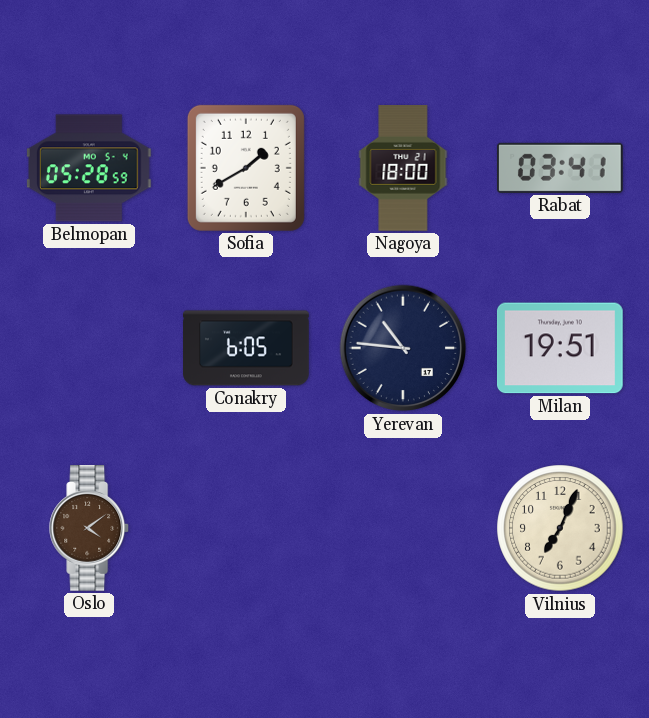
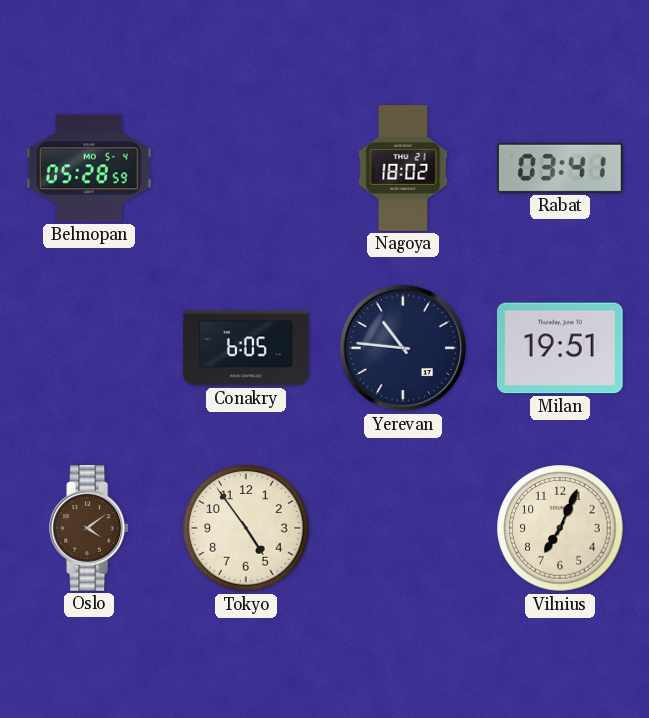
Sofia: 1:40 -> none (246, 168)
Nagoya: 18:00 -> 18:02 (403, 168)
Tokyo: none -> 4:54 (246, 528)
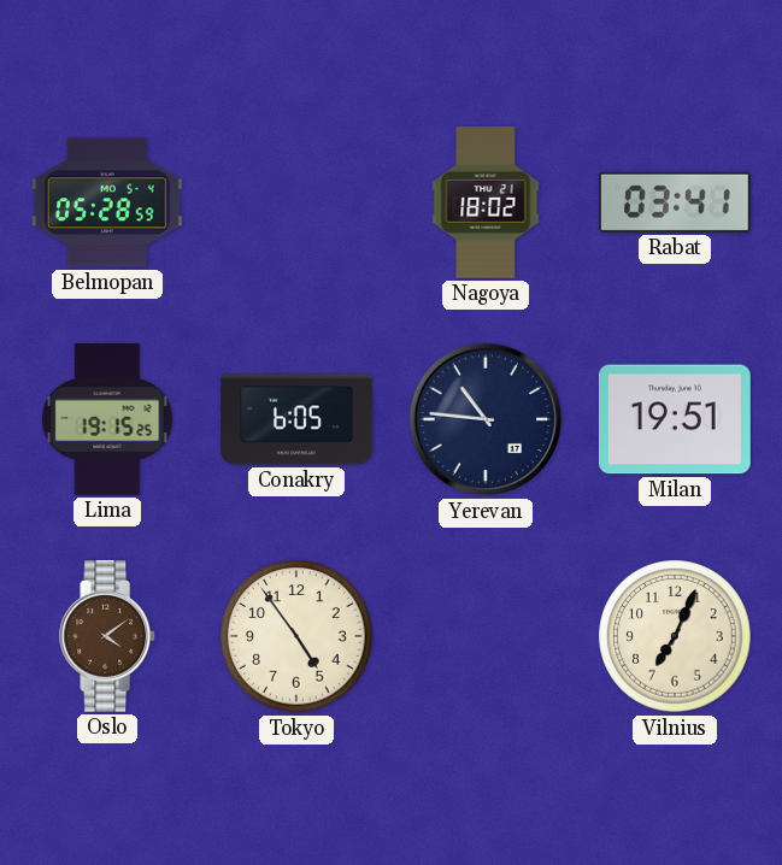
Lima: none -> 19:15 (107, 419)
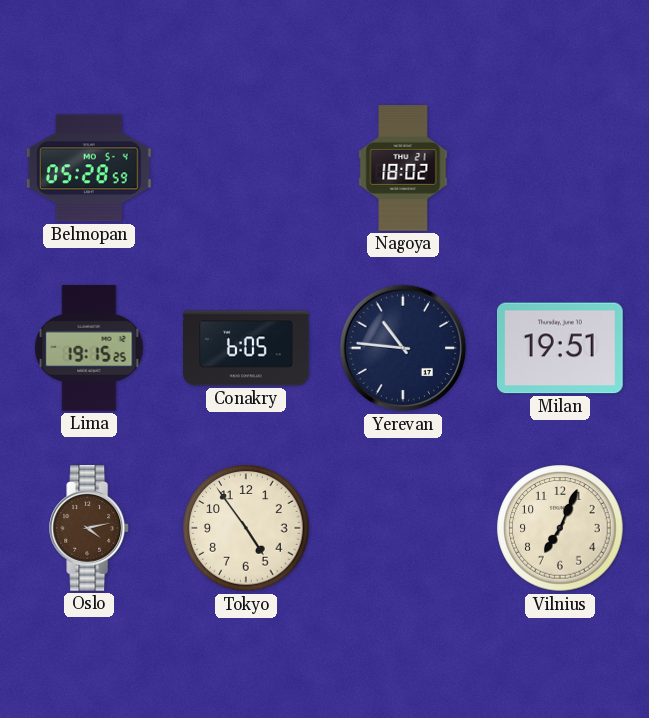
Rabat: 03:41 -> none (676, 202)
Oslo: 4:09 -> 4:13 (90, 529)
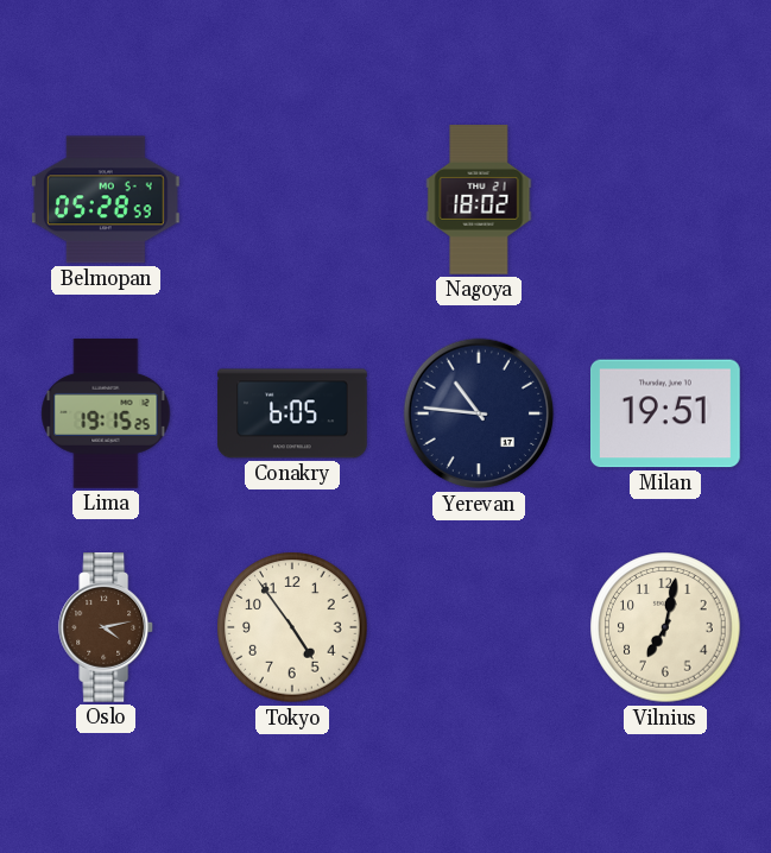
Vilnius: 7:04 -> 7:02 (665, 627)
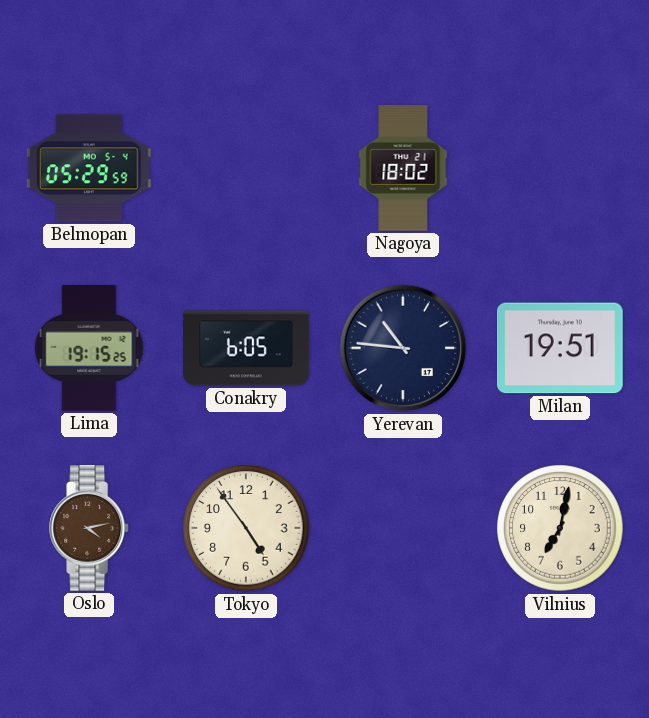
Belmopan: 05:28 -> 05:29 (89, 168)
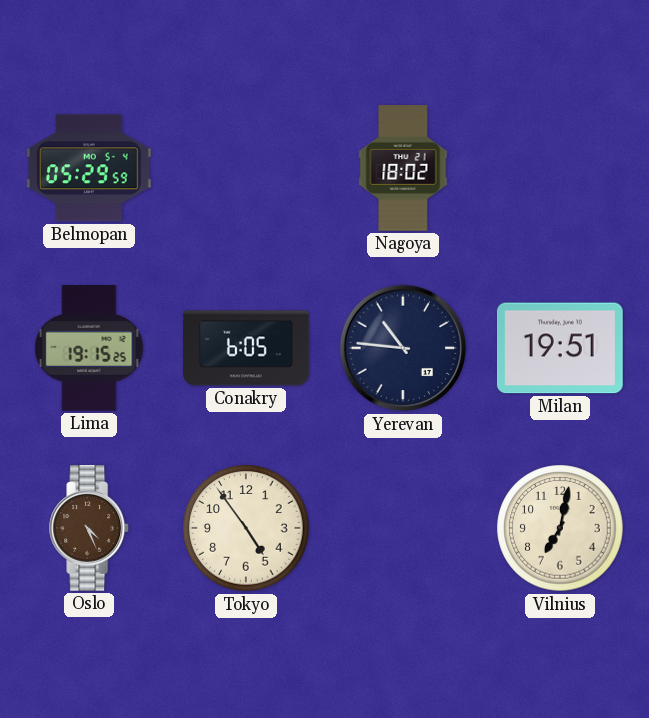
Oslo: 4:13 -> 4:26 (90, 529)
